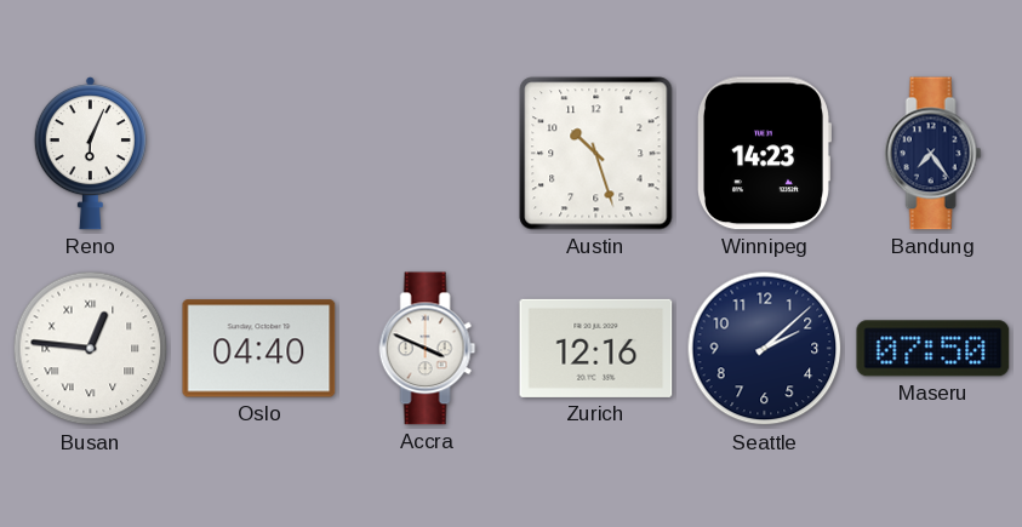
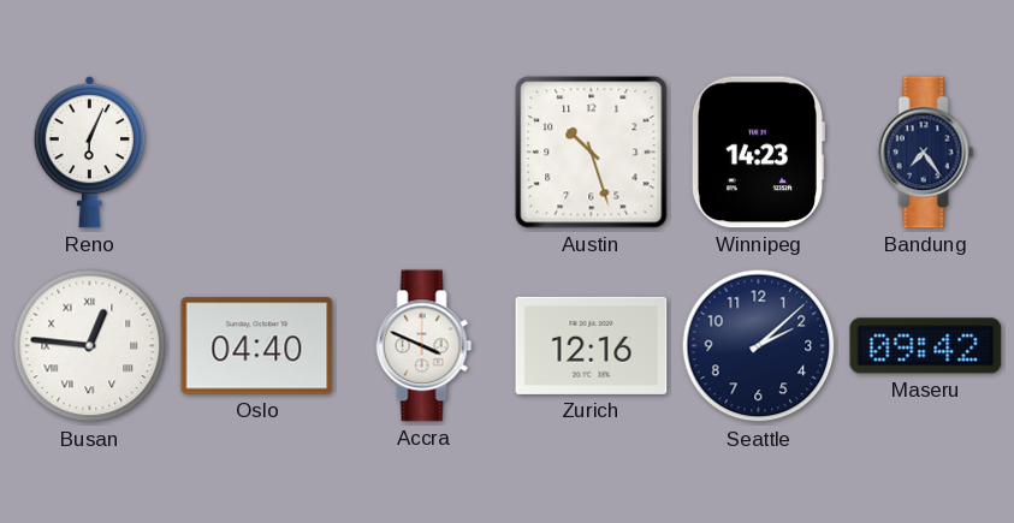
Maseru: 07:50 -> 09:42 (926, 346)
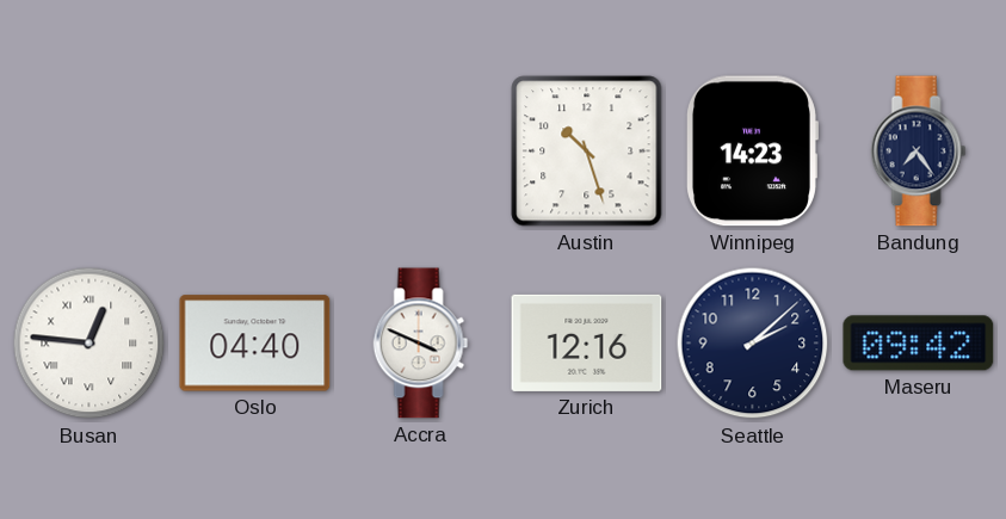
Reno: 6:04 -> none (89, 153)
